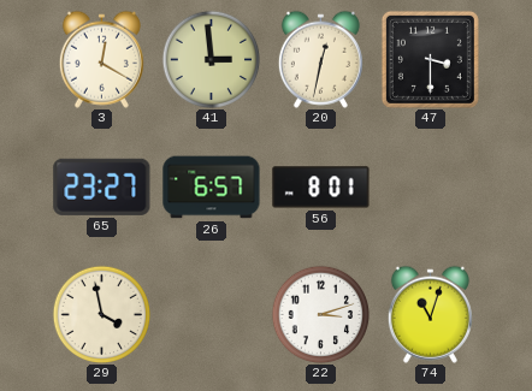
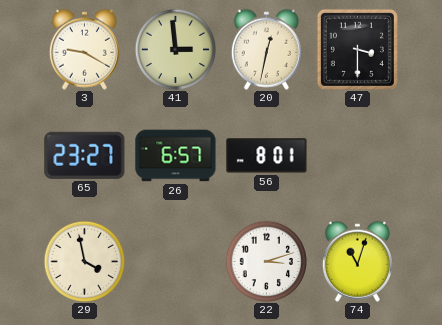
3: 12:20 -> 9:20 (84, 49)
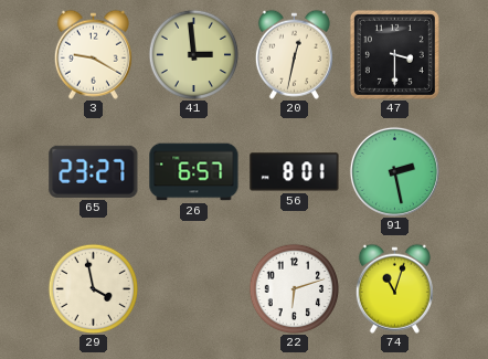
91: none -> 2:28 (394, 171)
22: 3:12 -> 6:12 (294, 288)
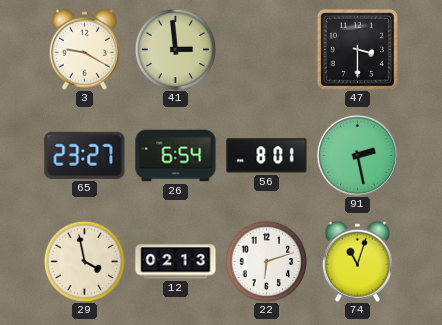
20: 12:32 -> none (294, 54)
26: 6:57 -> 6:54 (176, 156)
12: none -> 02:13 (176, 262)
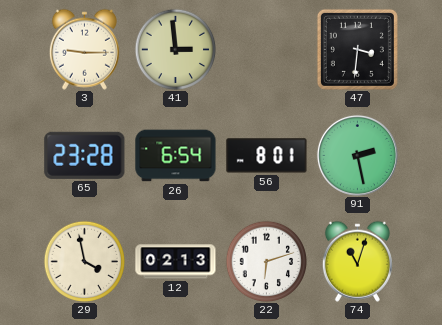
3: 9:20 -> 9:15 (84, 49)
47: 3:30 -> 3:31 (357, 49)
65: 23:27 -> 23:28 (85, 155)
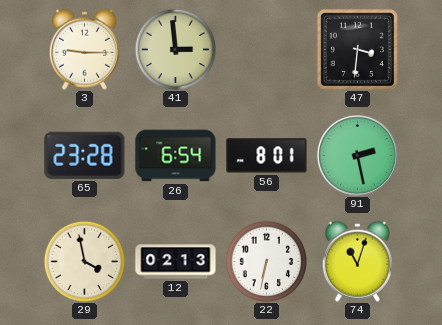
22: 6:12 -> 6:32 (266, 261)
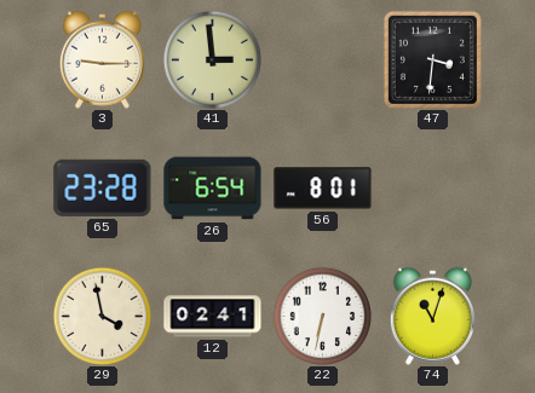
91: 2:28 -> none (357, 155)
12: 02:13 -> 02:41 (213, 317)
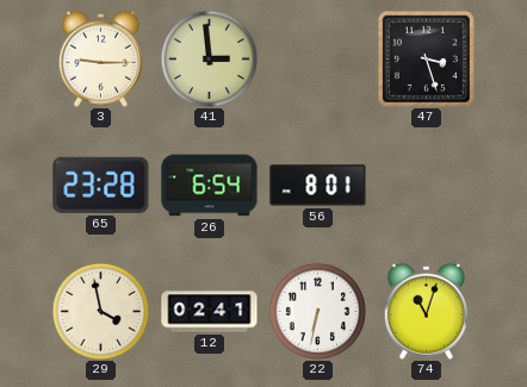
47: 3:31 -> 3:27 (426, 58)
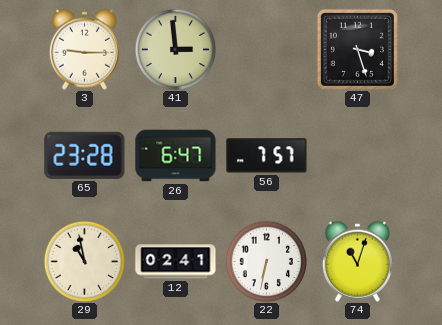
26: 6:54 -> 6:47 (176, 156)
56: 8:01 -> 7:57 (267, 156)
29: 3:58 -> 10:58 (84, 261)
